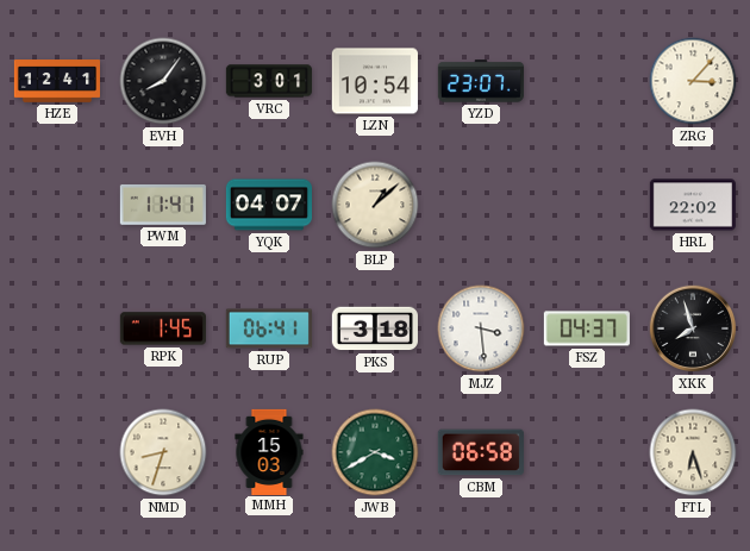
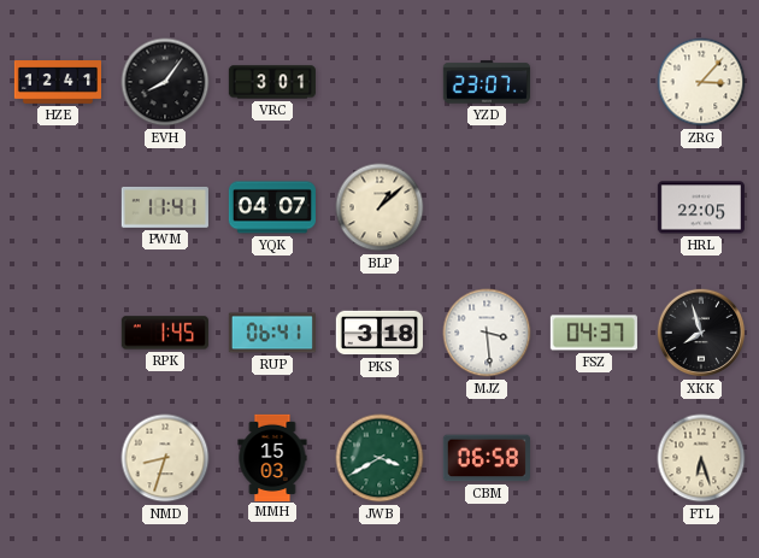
LZN: 10:54 -> none (375, 81)
HRL: 22:02 -> 22:05 (701, 207)
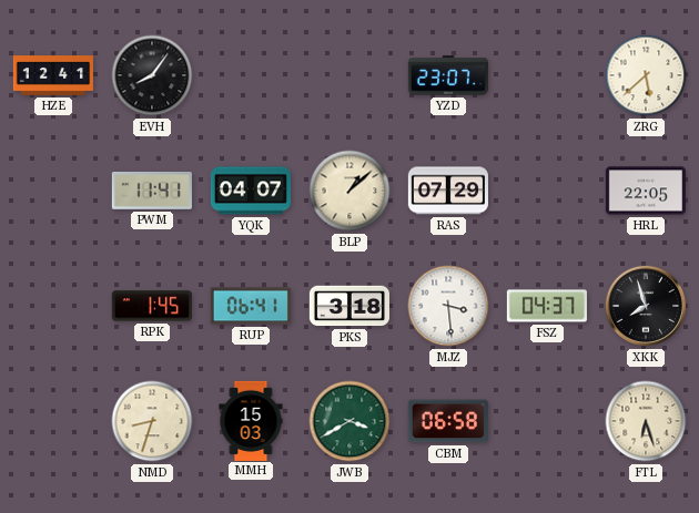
VRC: 3:01 -> none (272, 82)
ZRG: 3:07 -> 5:38 (646, 75)
RAS: none -> 07:29 (448, 191)
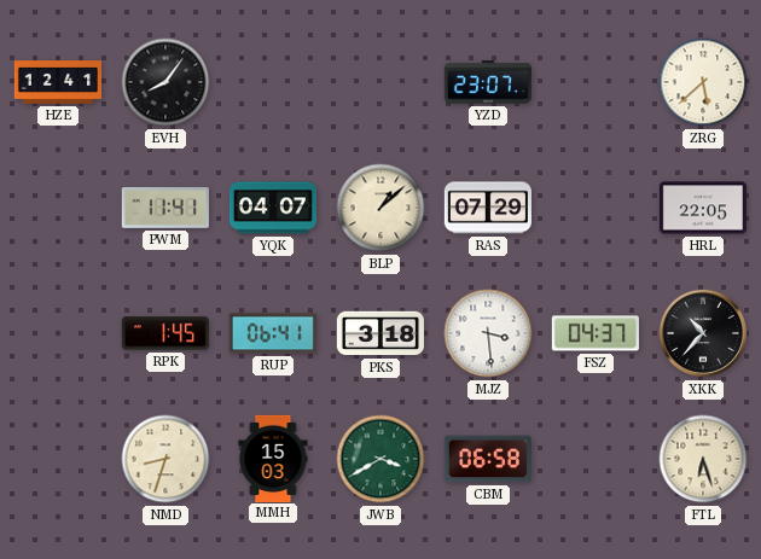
XKK: 7:57 -> 10:37 (703, 333)
